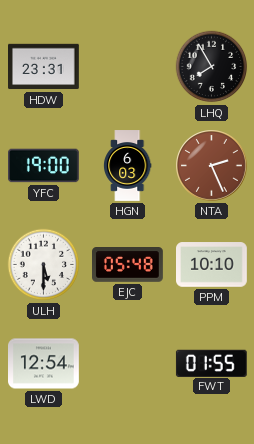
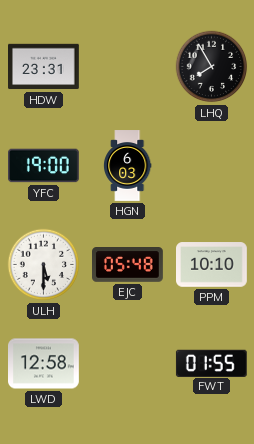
NTA: 2:26 -> none (212, 166)
LWD: 12:54 -> 12:58 (44, 364)
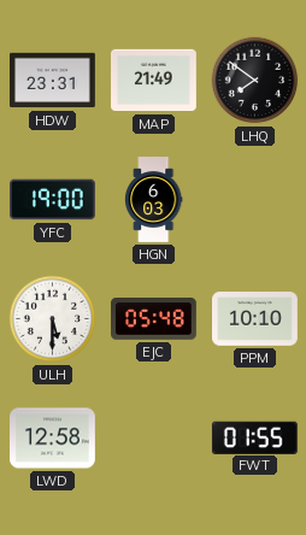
MAP: none -> 21:49 (154, 81)
LHQ: 7:55 -> 7:51 (255, 81)
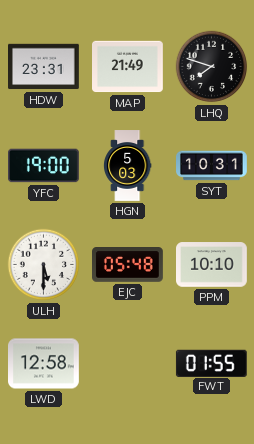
LHQ: 7:51 -> 7:48 (212, 67)
HGN: 6:03 -> 5:03 (128, 166)
SYT: none -> 10:31 (212, 166)
